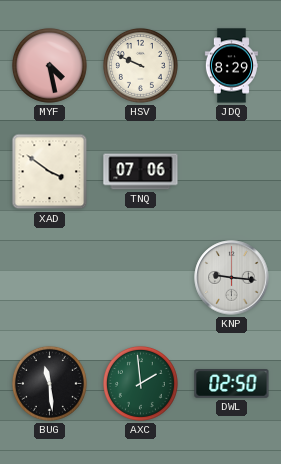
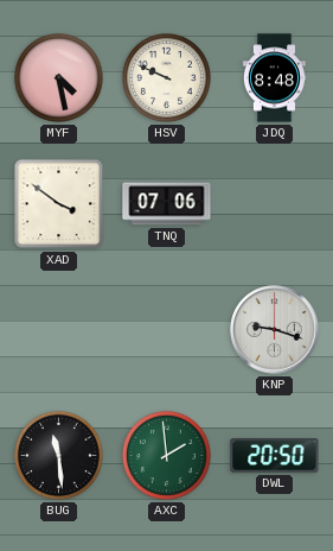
JDQ: 8:29 -> 8:48 (274, 78)
KNP: 9:16 -> 9:18 (275, 330)
DWL: 02:50 -> 20:50 (275, 456)
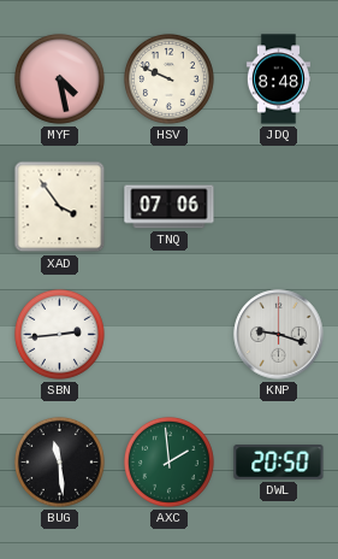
XAD: 3:51 -> 3:54 (60, 207)
SBN: none -> 2:44 (59, 334)
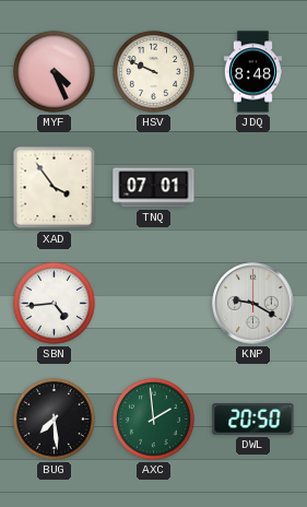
MYF: 4:28 -> 4:26 (54, 71)
TNQ: 07:06 -> 07:01 (154, 188)
SBN: 2:44 -> 4:44 (54, 303)
KNP: 9:18 -> 9:20 (253, 304)
BUG: 11:29 -> 7:29 (54, 418)
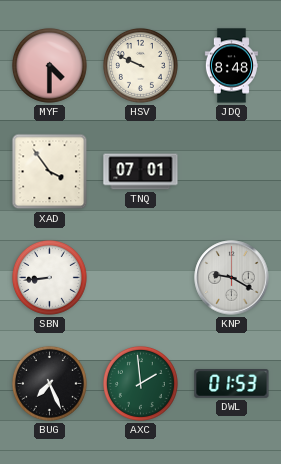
MYF: 4:26 -> 4:30 (49, 65)
SBN: 4:44 -> 8:44 (49, 277)
BUG: 7:29 -> 7:26 (49, 383)
DWL: 20:50 -> 01:53 (232, 384)
